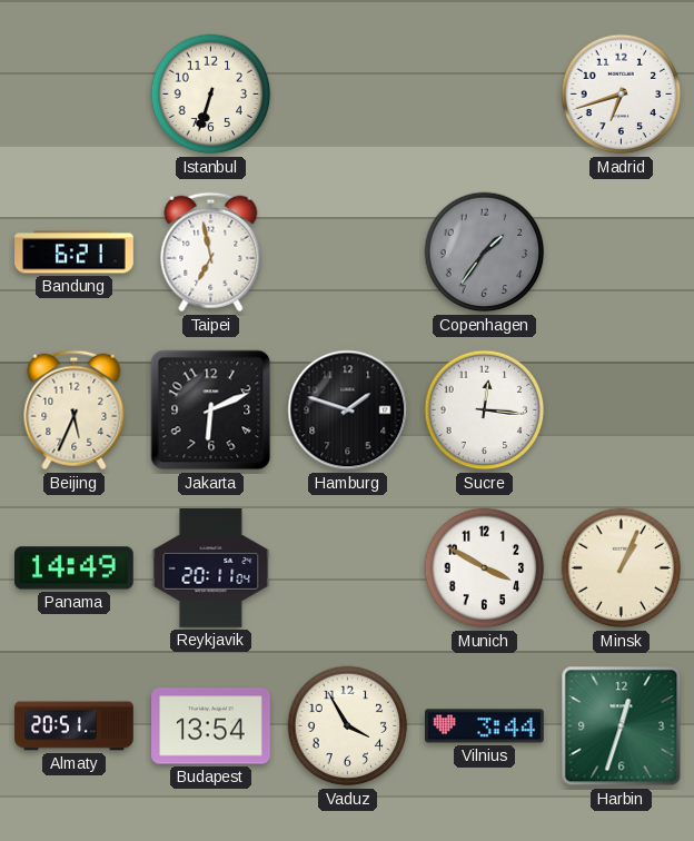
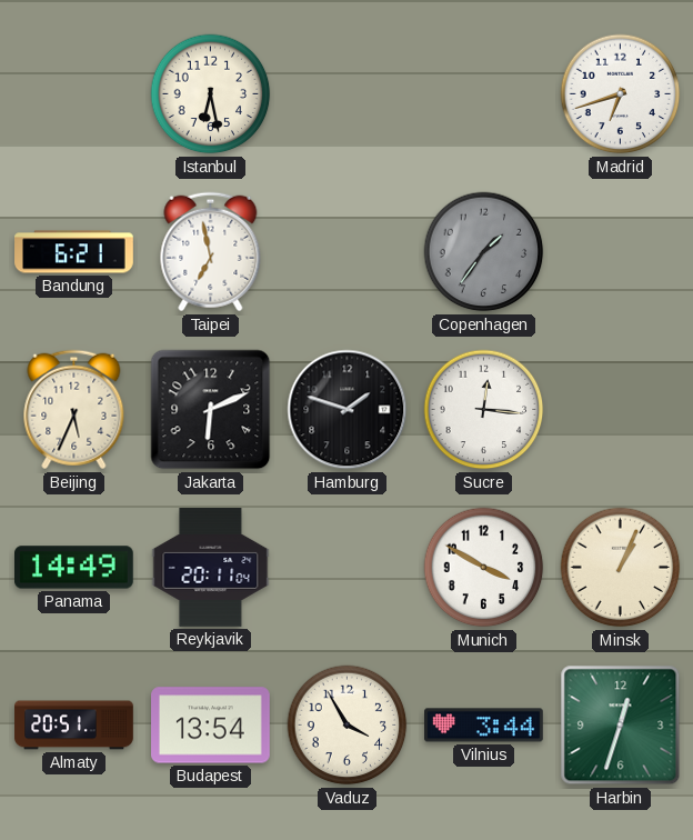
Istanbul: 6:33 -> 6:28 (211, 94)
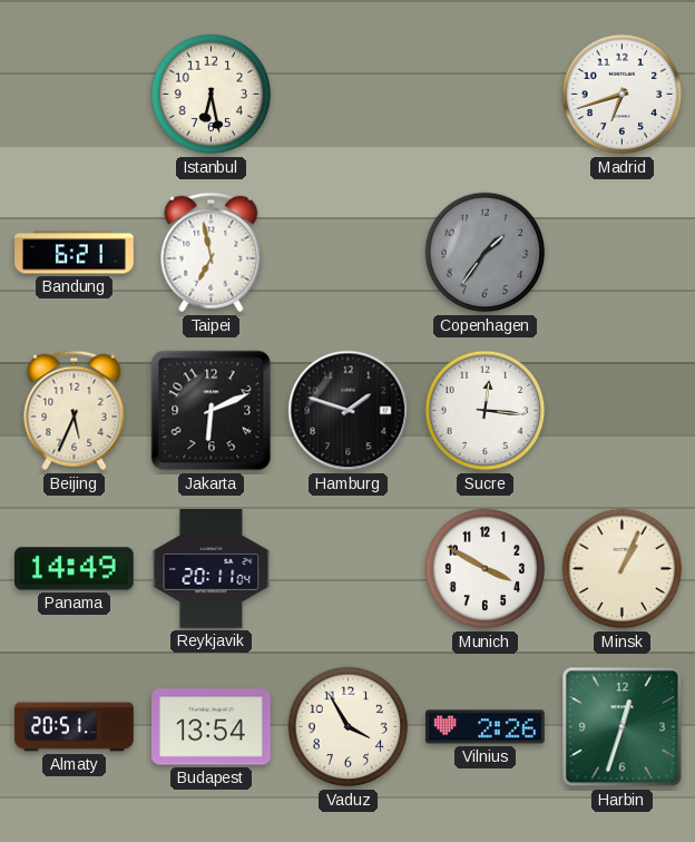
Vilnius: 3:44 -> 2:26 (486, 727)
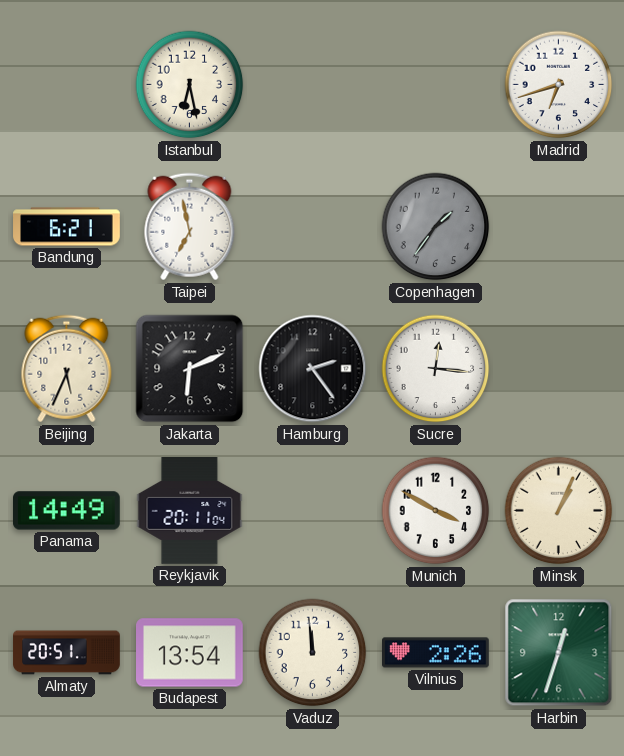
Hamburg: 1:48 -> 2:24 (313, 369)
Vaduz: 3:55 -> 11:59 (313, 653)
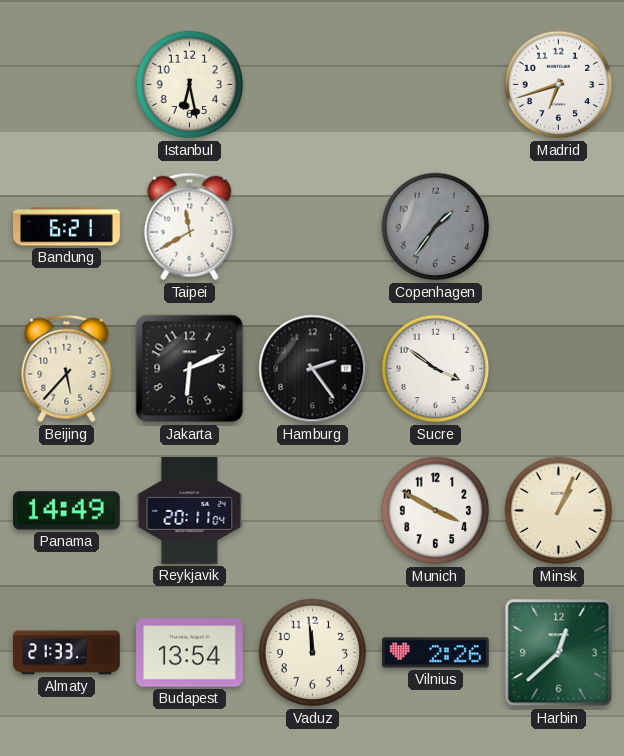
Taipei: 6:58 -> 11:40 (190, 227)
Beijing: 5:34 -> 5:37 (67, 369)
Sucre: 12:16 -> 3:51 (436, 369)
Almaty: 20:51 -> 21:33 (67, 653)
Harbin: 12:33 -> 12:38 (559, 653)
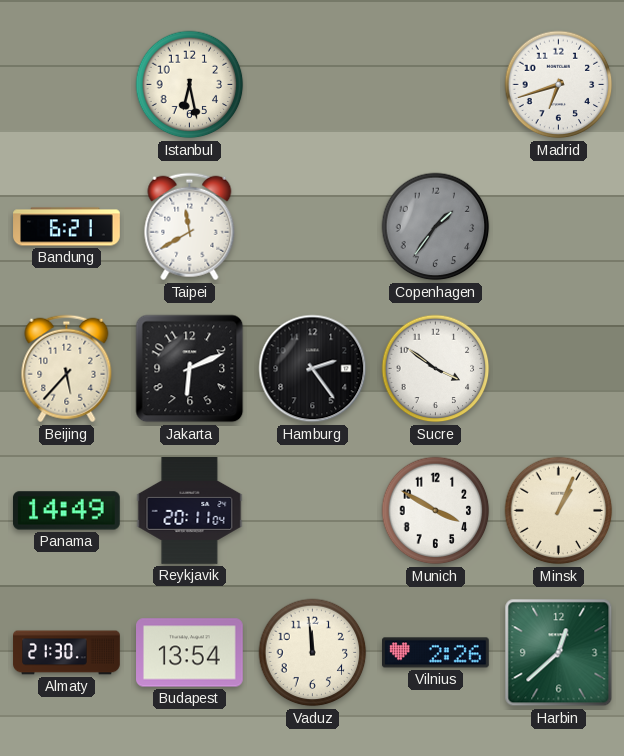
Almaty: 21:33 -> 21:30 (67, 653)
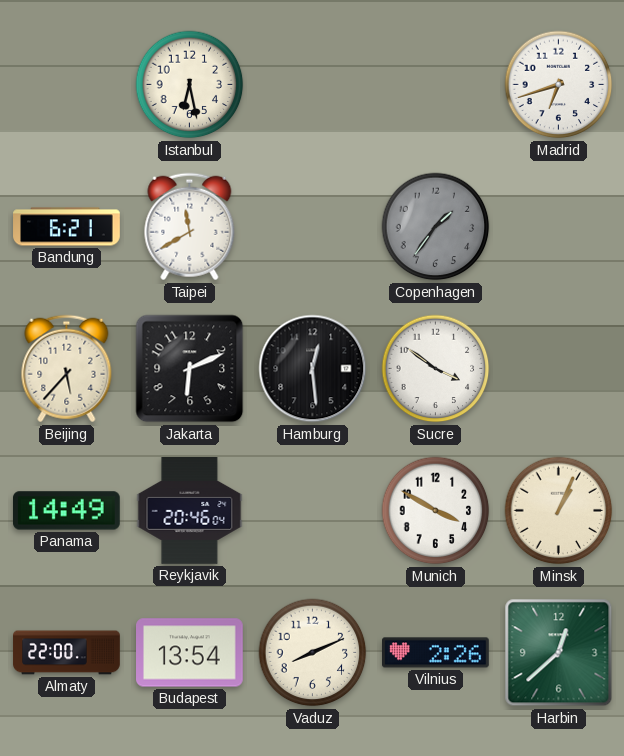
Hamburg: 2:24 -> 12:29 (313, 369)
Reykjavik: 20:11 -> 20:46 (190, 511)
Almaty: 21:30 -> 22:00 (67, 653)
Vaduz: 11:59 -> 8:11 (313, 653)
